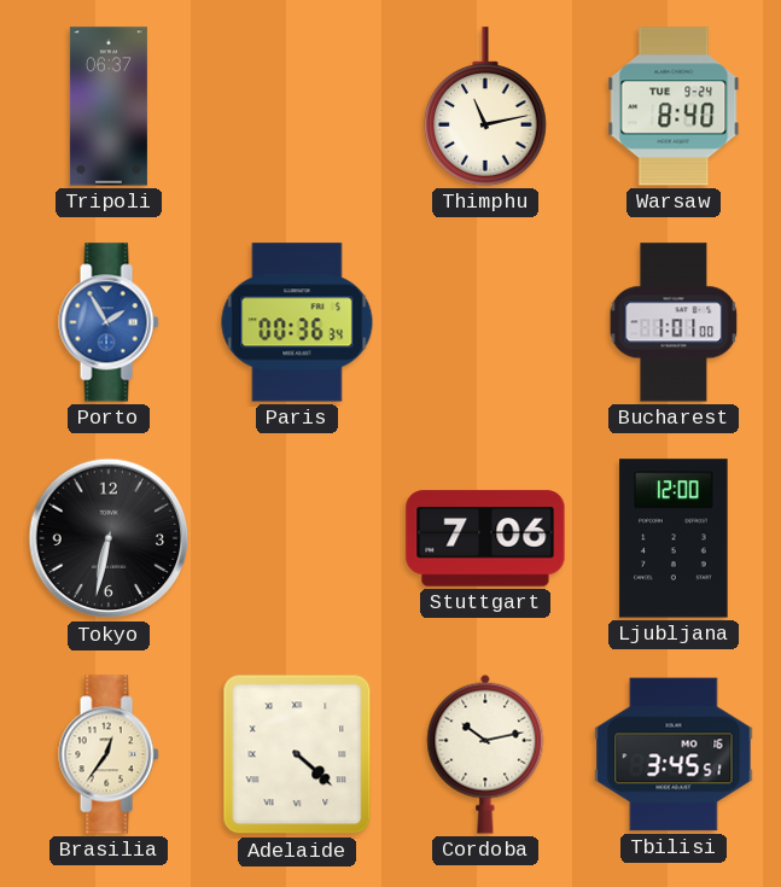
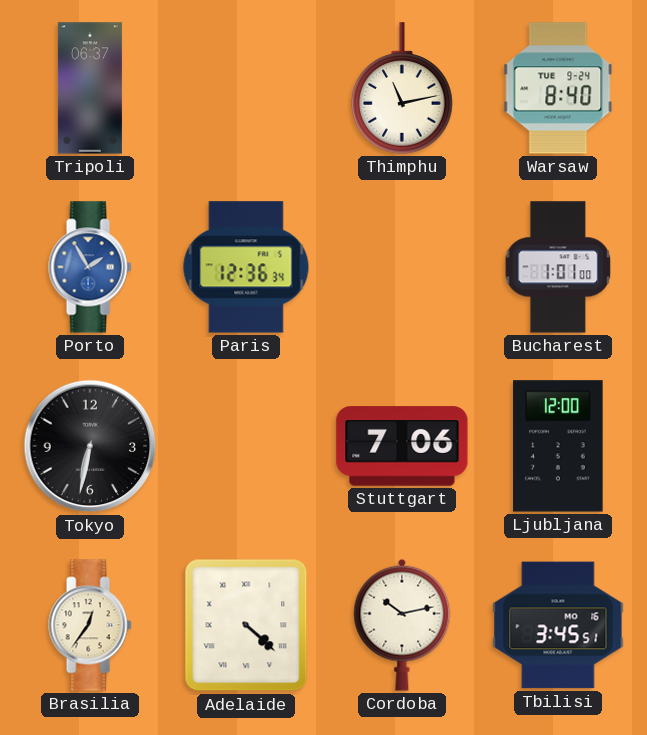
Paris: 00:36 -> 12:36 (246, 267)
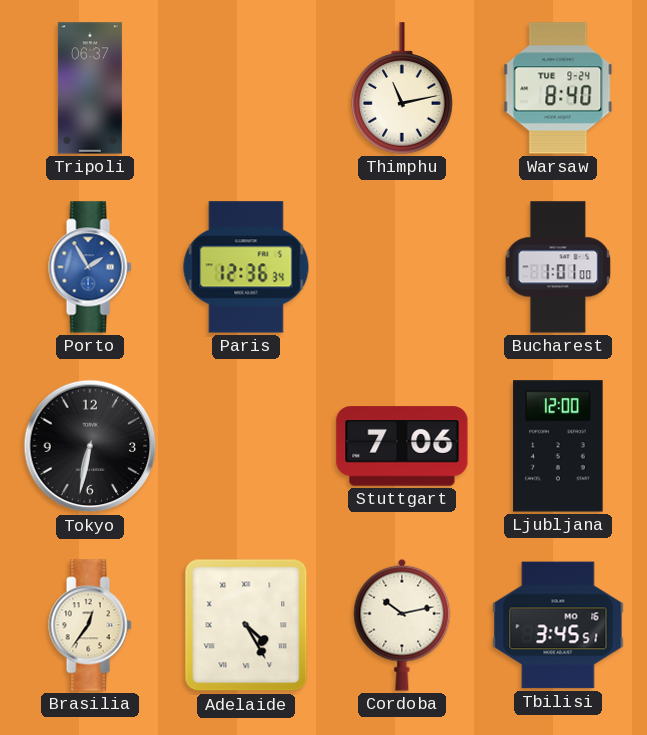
Adelaide: 4:22 -> 4:25 (246, 625)
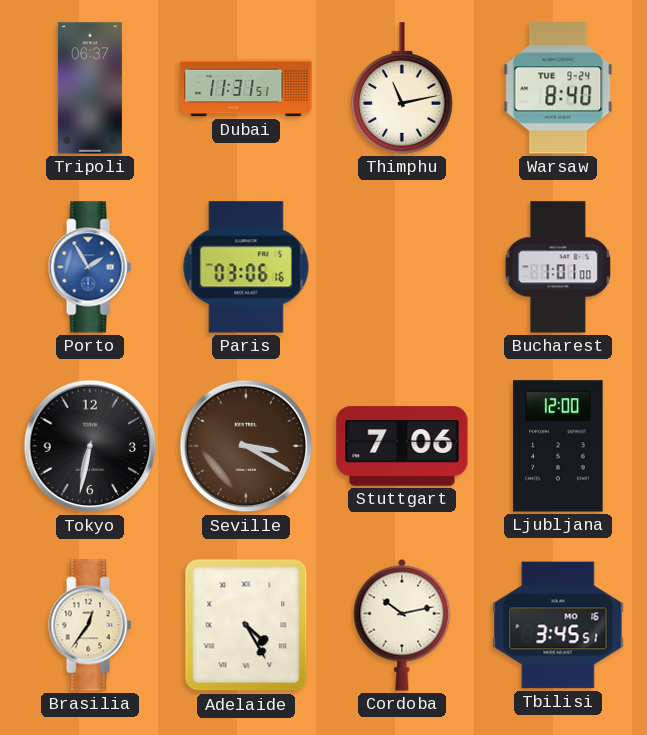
Dubai: none -> 11:31 (246, 88)
Paris: 12:36 -> 03:06 (246, 267)
Seville: none -> 3:20 (246, 446)
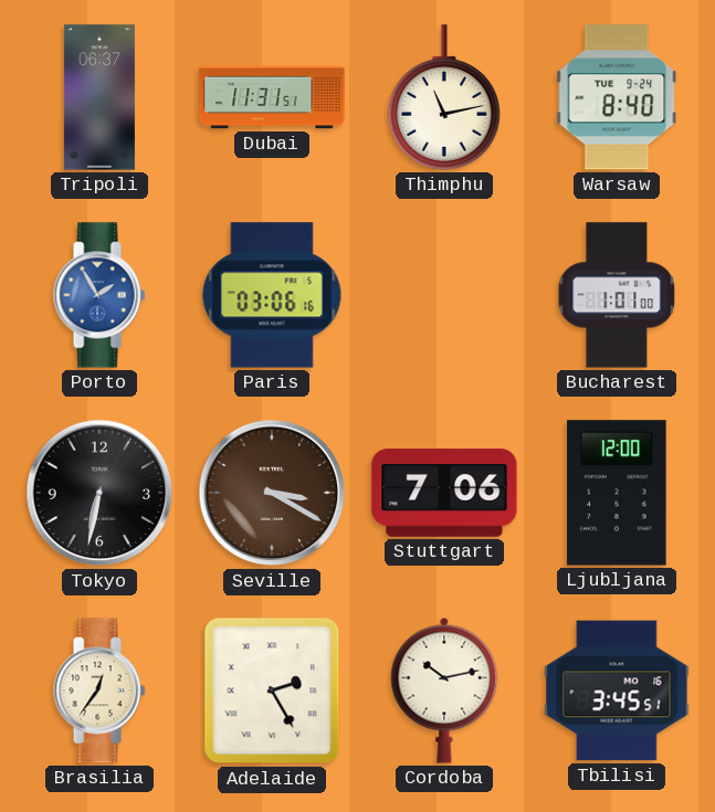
Adelaide: 4:25 -> 2:25 (272, 690)
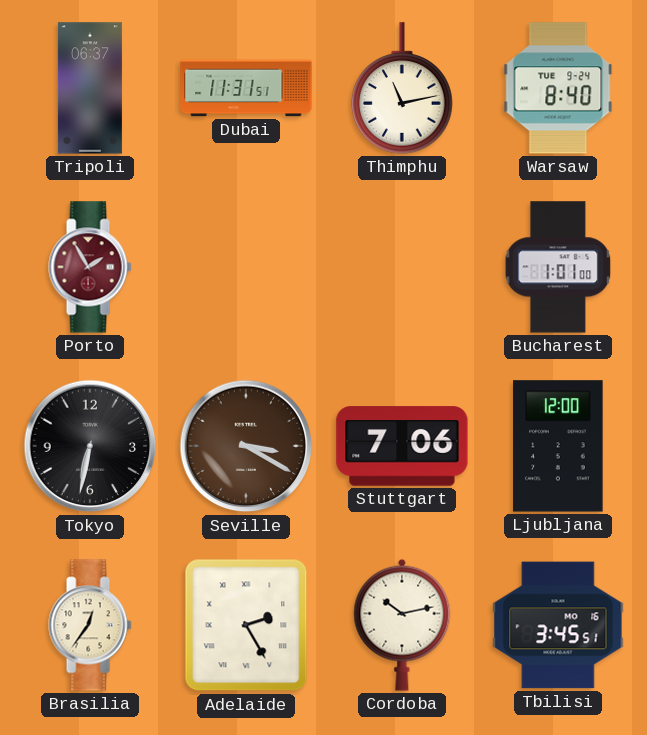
Porto dial: blue -> burgundy (90, 267)
Paris: 03:06 -> none (272, 295)
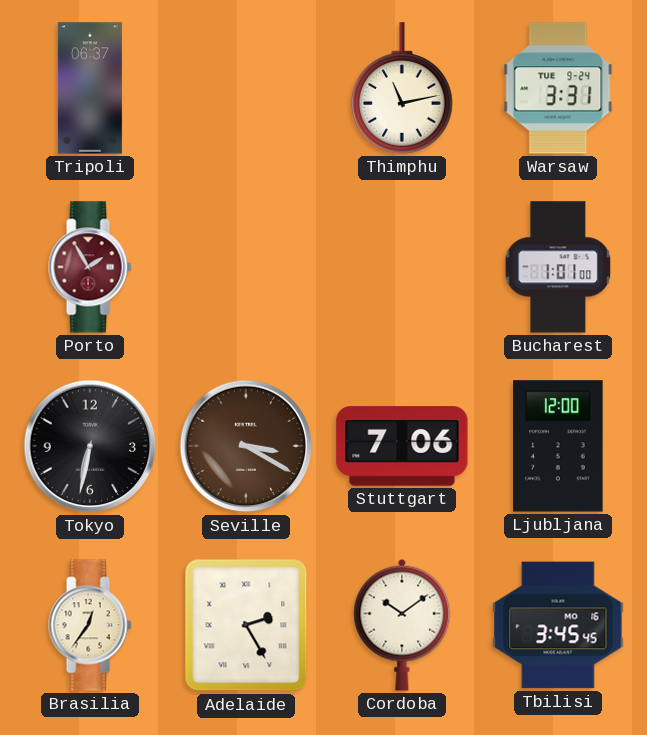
Dubai: 11:31 -> none (246, 88)
Warsaw: 8:40 -> 3:31 (558, 88)
Cordoba: 10:13 -> 10:09 (402, 625)
Tbilisi: 3:45:51 -> 3:45:45 (558, 625)
